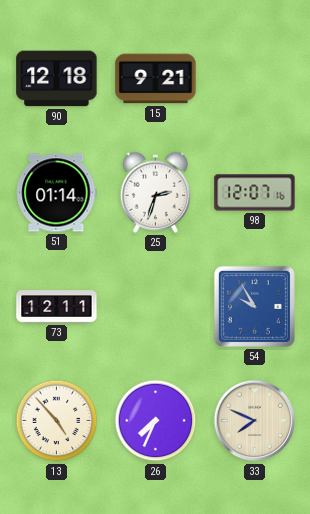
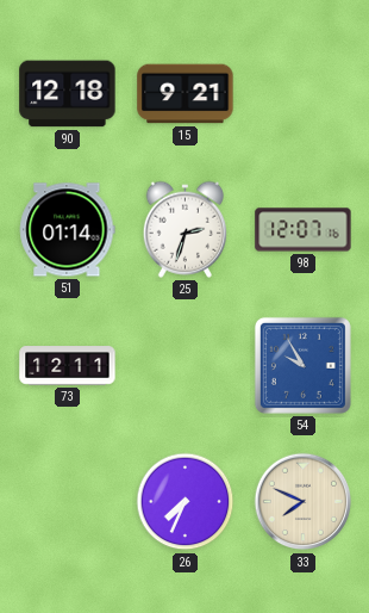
13: 4:53 -> none (57, 421)
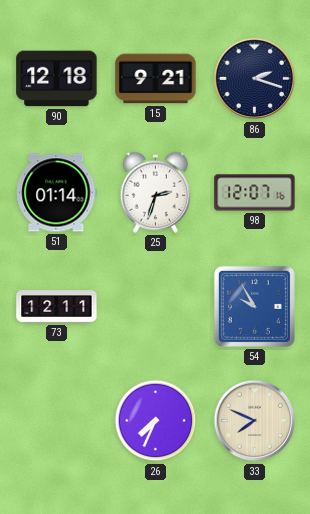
86: none -> 2:18 (255, 79)
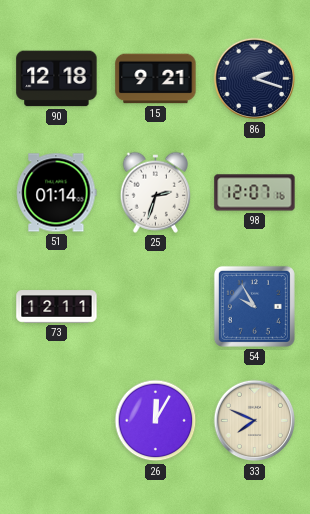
26: 7:34 -> 12:05 (156, 421)
